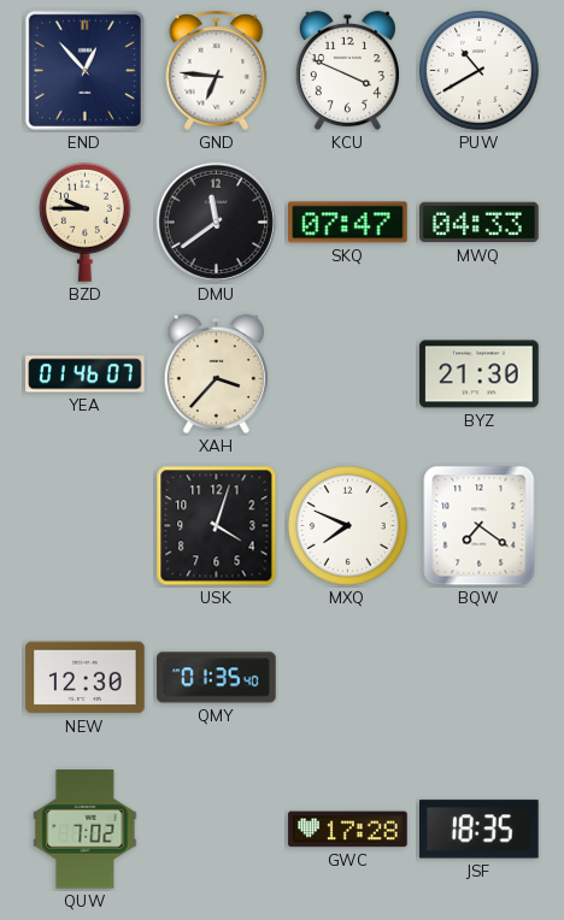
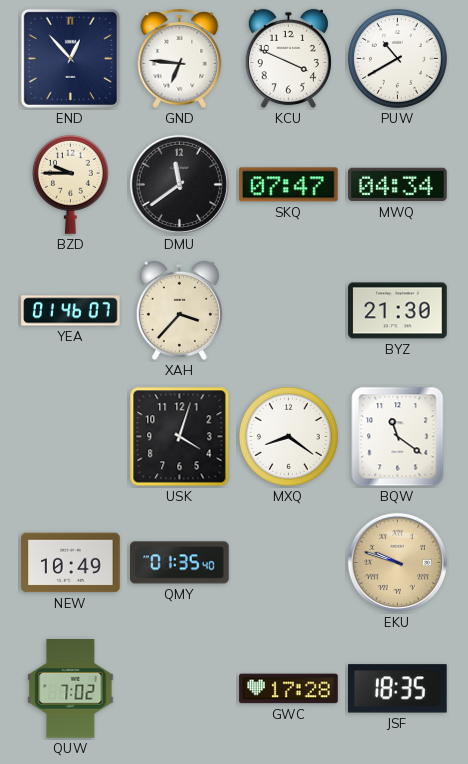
MWQ: 04:33 -> 04:34 (398, 185)
MXQ: 7:49 -> 8:21 (288, 436)
BQW: 7:21 -> 11:21 (398, 437)
NEW: 12:30 -> 10:49 (71, 563)
EKU: none -> 9:48 (397, 562)
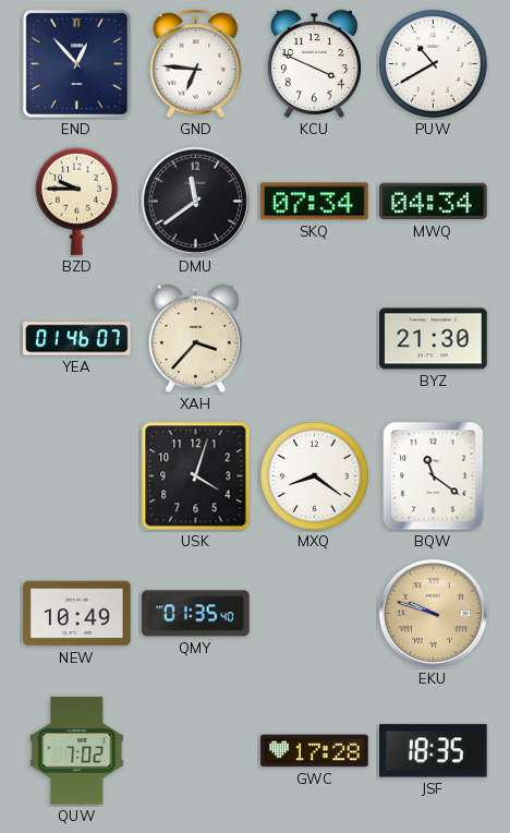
SKQ: 07:47 -> 07:34 (315, 202)
